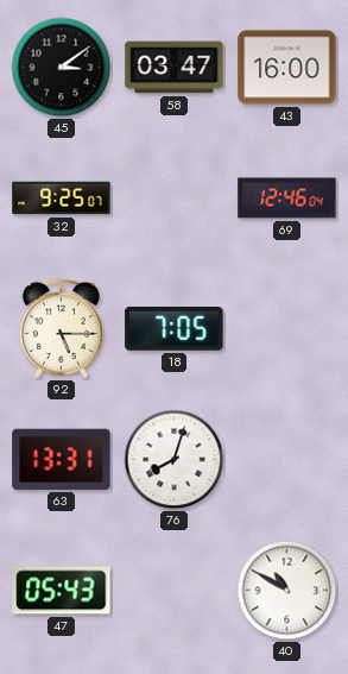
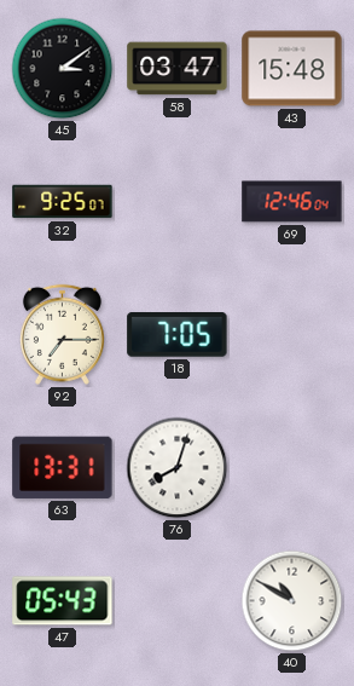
43: 16:00 -> 15:48 (292, 69)
92: 5:15 -> 7:15 (62, 334)
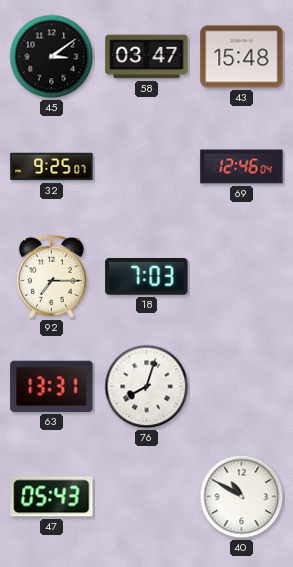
18: 7:05 -> 7:03 (147, 277)
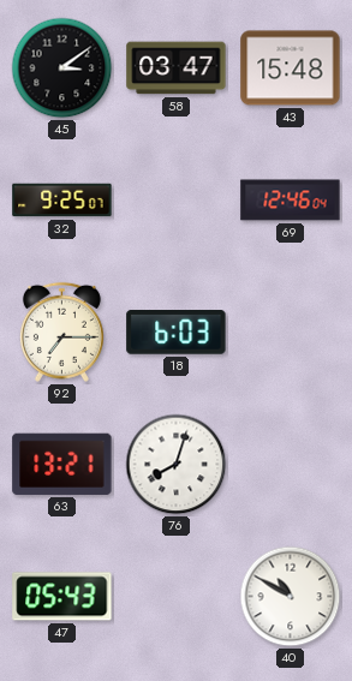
18: 7:03 -> 6:03 (177, 333)
63: 13:31 -> 13:21 (62, 464)
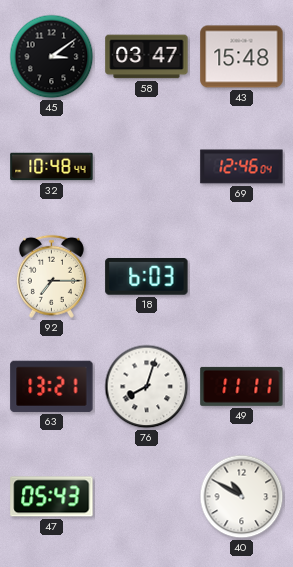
32: 9:25 -> 10:48 (52, 167)
49: none -> 11:11 (242, 386)
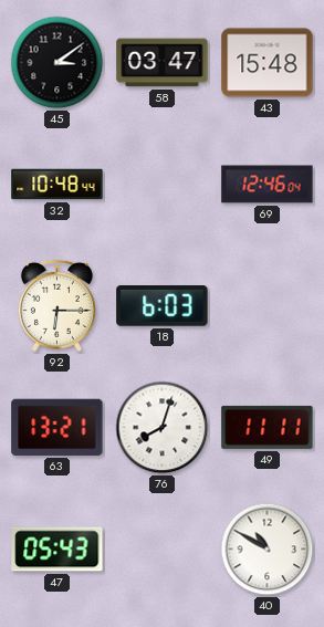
92: 7:15 -> 6:15 (56, 305)
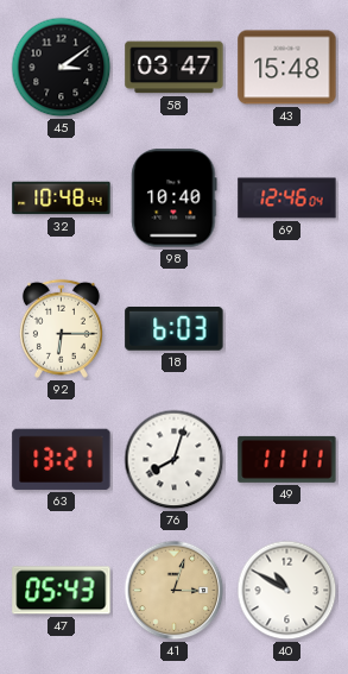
98: none -> 10:40 (175, 199)
41: none -> 3:03 (175, 591)
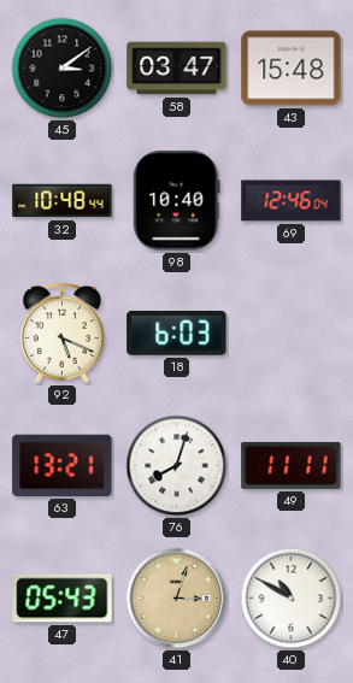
92: 6:15 -> 5:19 (61, 332)
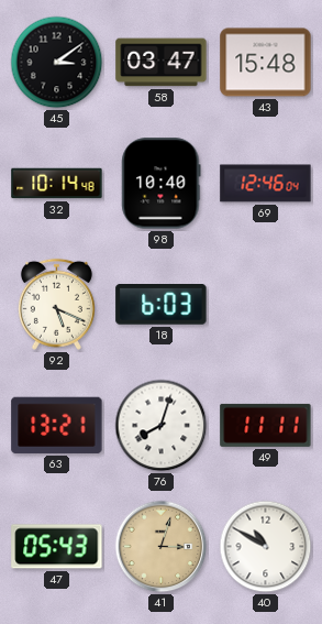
32: 10:48 -> 10:14 (57, 184)
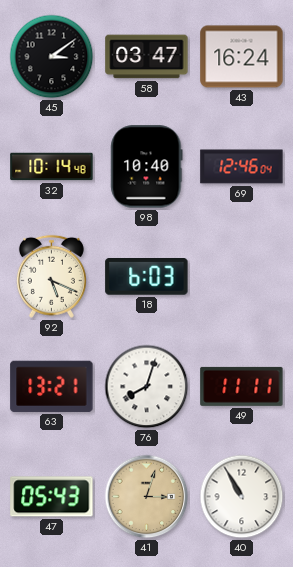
43: 15:48 -> 16:24 (242, 57)
40: 10:50 -> 10:55 (242, 497)
